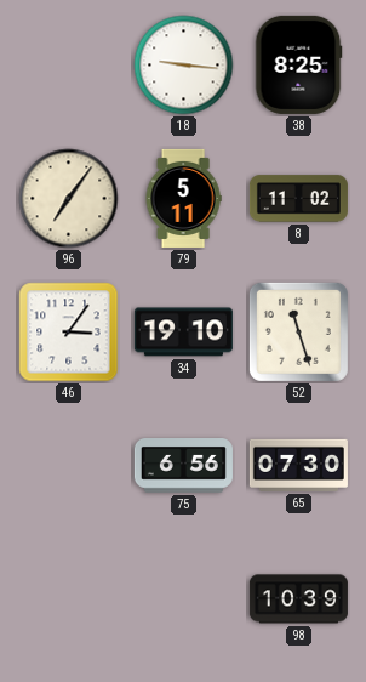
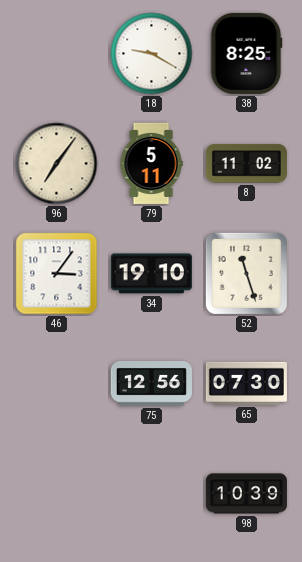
18: 9:16 -> 9:20 (152, 54)
75: 6:56 -> 12:56 (151, 384)
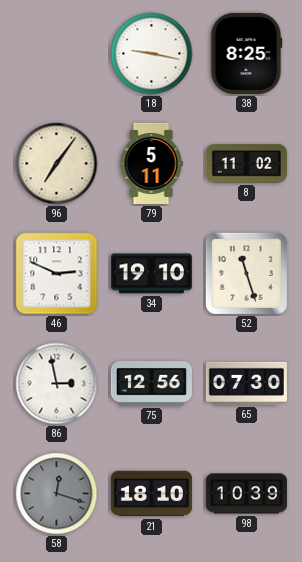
18: 9:20 -> 9:17 (152, 54)
46: 3:06 -> 2:49 (57, 274)
86: none -> 2:58 (57, 384)
58: none -> 12:18 (57, 494)
21: none -> 18:10 (151, 494)
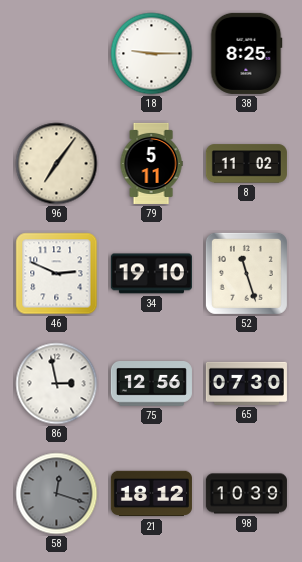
18: 9:17 -> 9:15 (152, 54)
21: 18:10 -> 18:12 (151, 494)
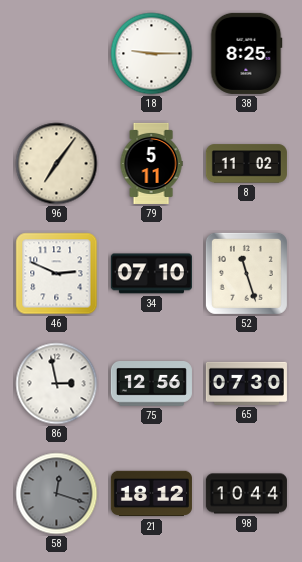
34: 19:10 -> 07:10 (151, 274)
98: 10:39 -> 10:44 (246, 494)
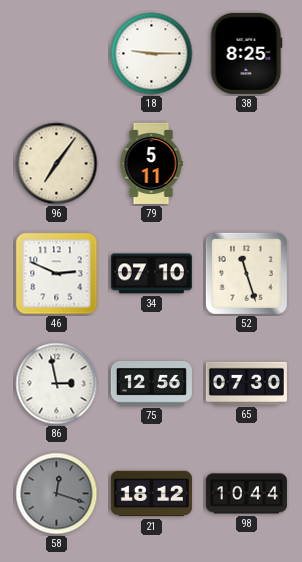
8: 11:02 -> none (246, 164)
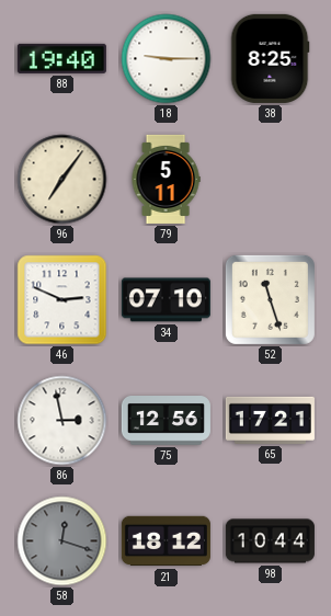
88: none -> 19:40 (61, 58)
65: 07:30 -> 17:21 (270, 420)
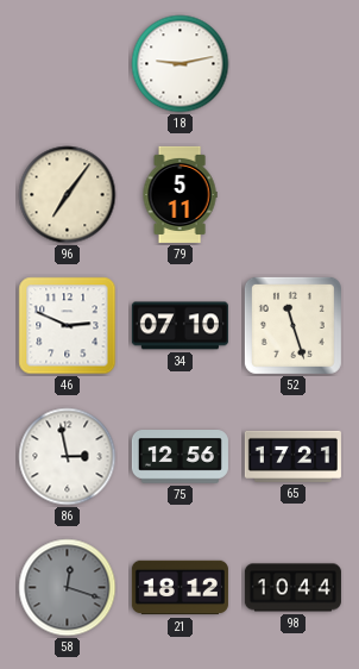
88: 19:40 -> none (61, 58)
18: 9:15 -> 9:13 (181, 64)
38: 8:25 -> none (270, 58)
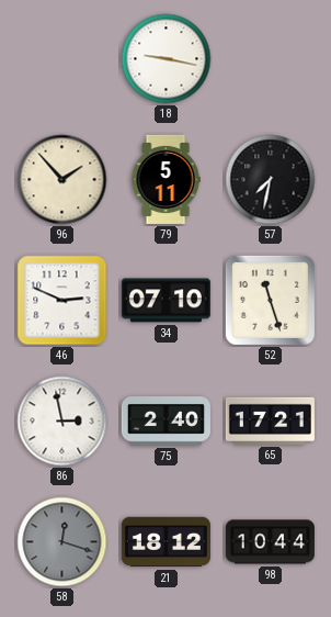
18: 9:13 -> 9:17 (167, 59)
96: 7:06 -> 1:53 (62, 180)
57: none -> 7:32 (271, 180)
75: 12:56 -> 2:40 (165, 422)
